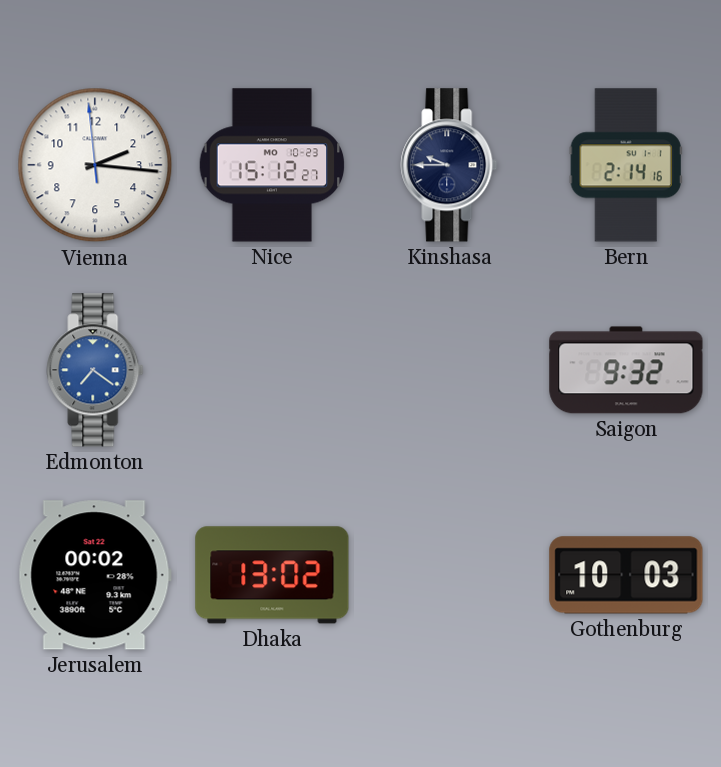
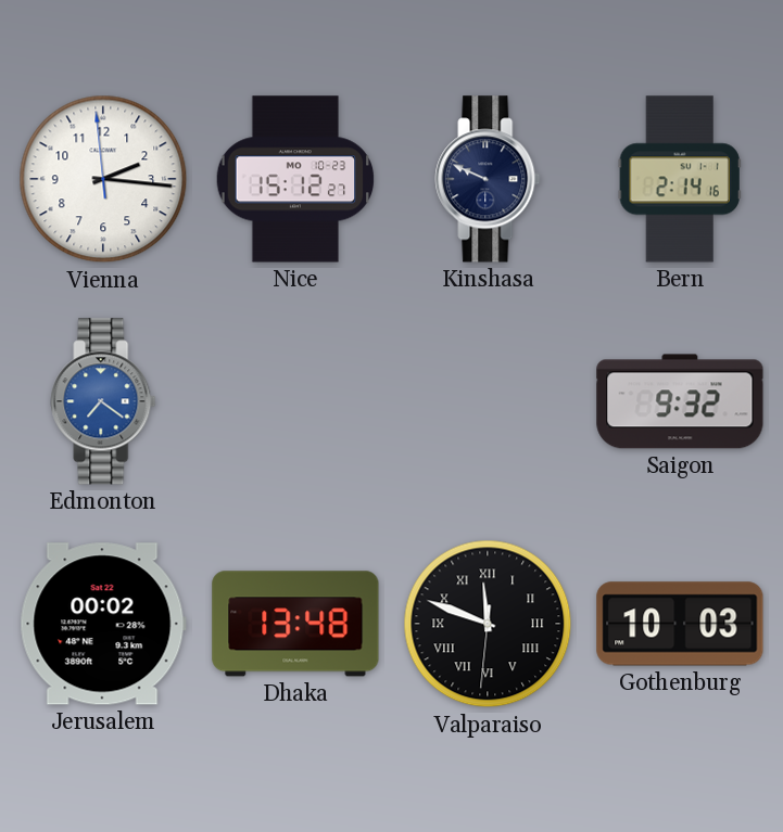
Kinshasa: 9:45 -> 9:49 (488, 179)
Dhaka: 13:02 -> 13:48 (295, 624)
Valparaiso: none -> 11:48 (488, 624)
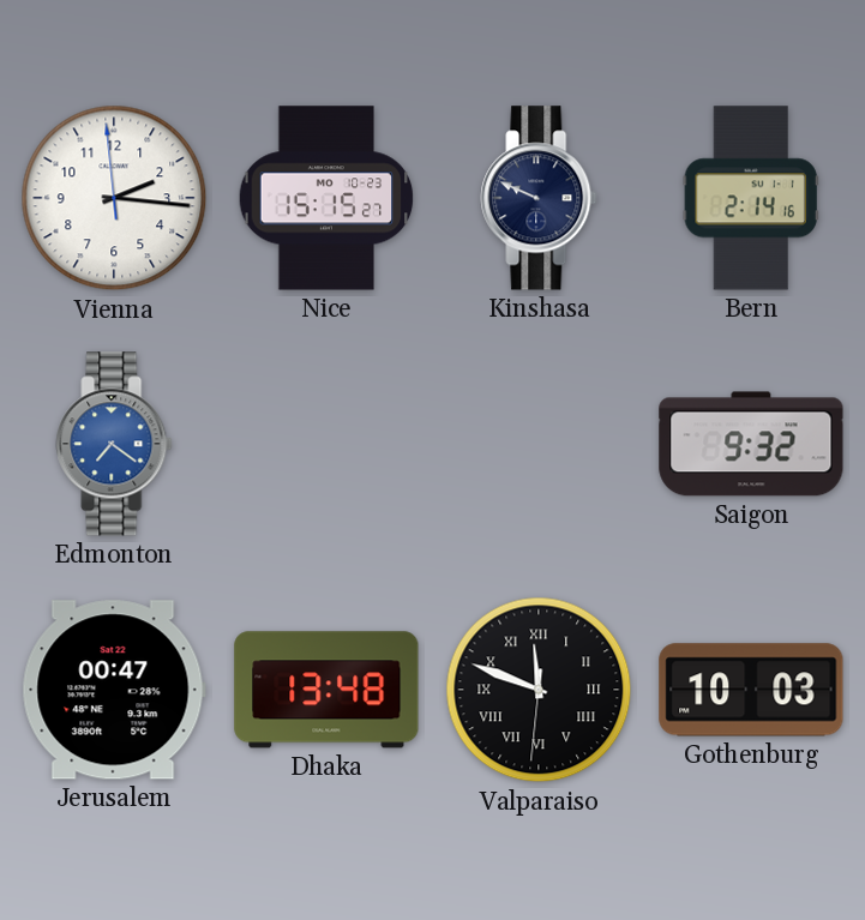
Nice: 15:12 -> 15:15 (326, 198)
Jerusalem: 00:02 -> 00:47 (114, 690)
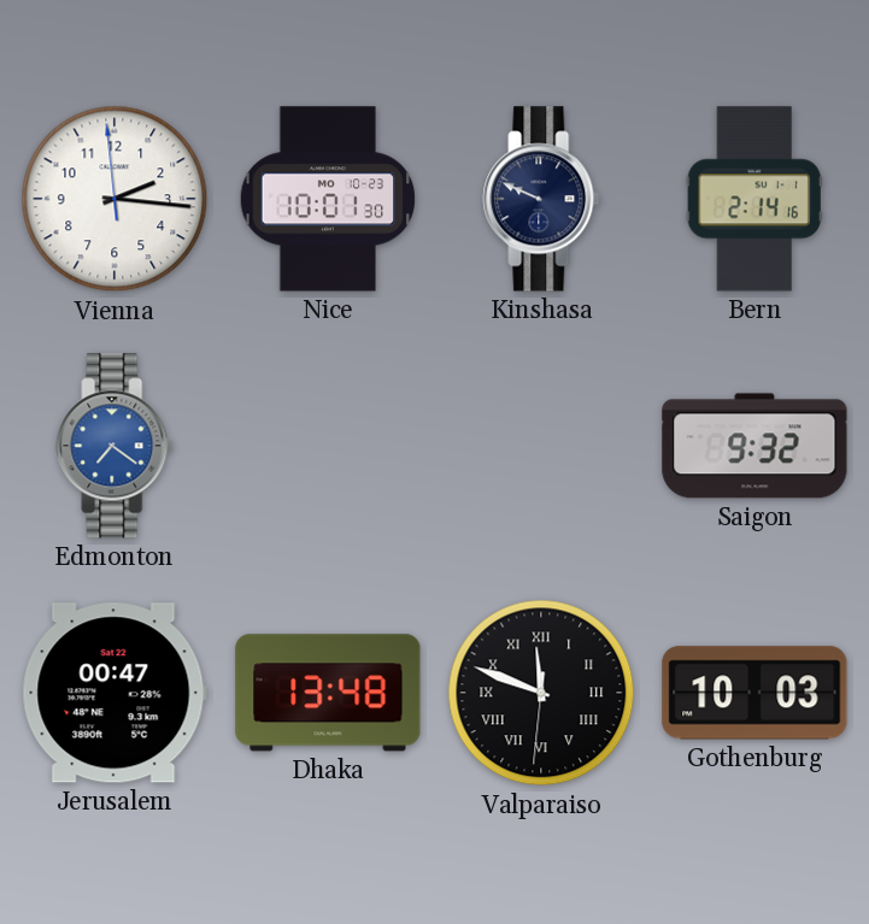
Nice: 15:15 -> 10:01 (328, 199)
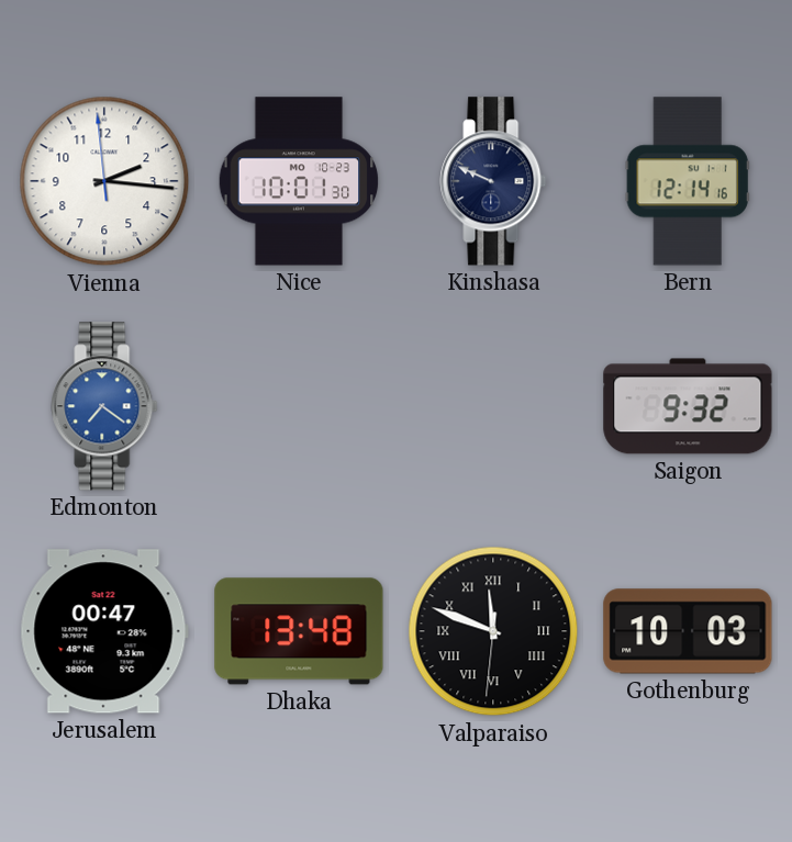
Bern: 2:14 -> 12:14 (688, 181)
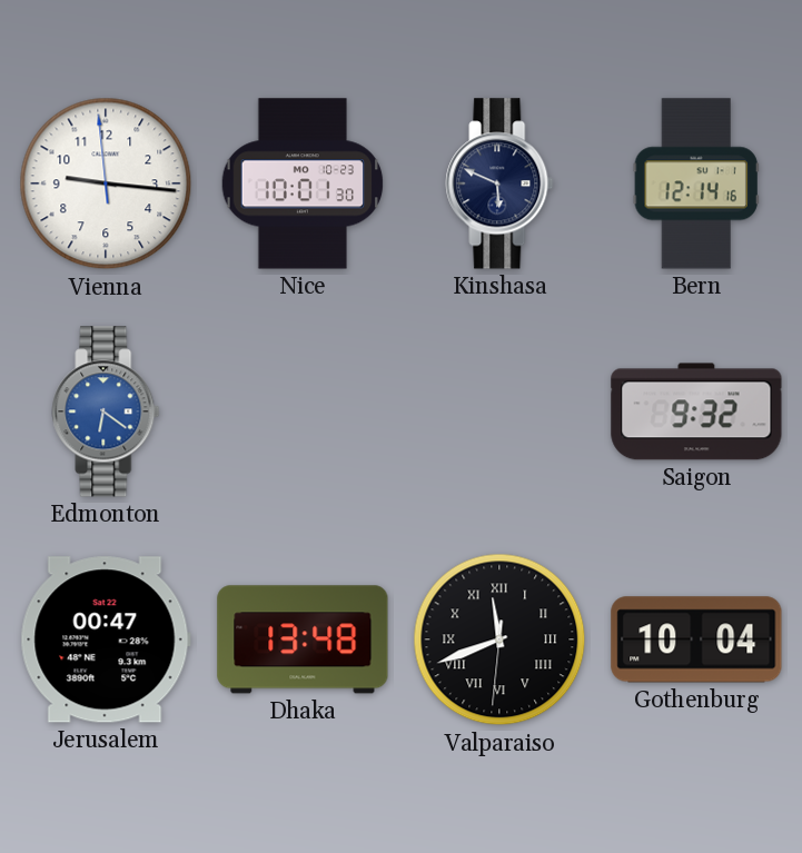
Vienna: 2:15 -> 9:15 (106, 184)
Kinshasa: 9:49 -> 5:49 (499, 184)
Edmonton: 7:21 -> 6:21 (106, 411)
Valparaiso: 11:48 -> 11:41 (499, 639)
Gothenburg: 10:03 -> 10:04 (696, 639)
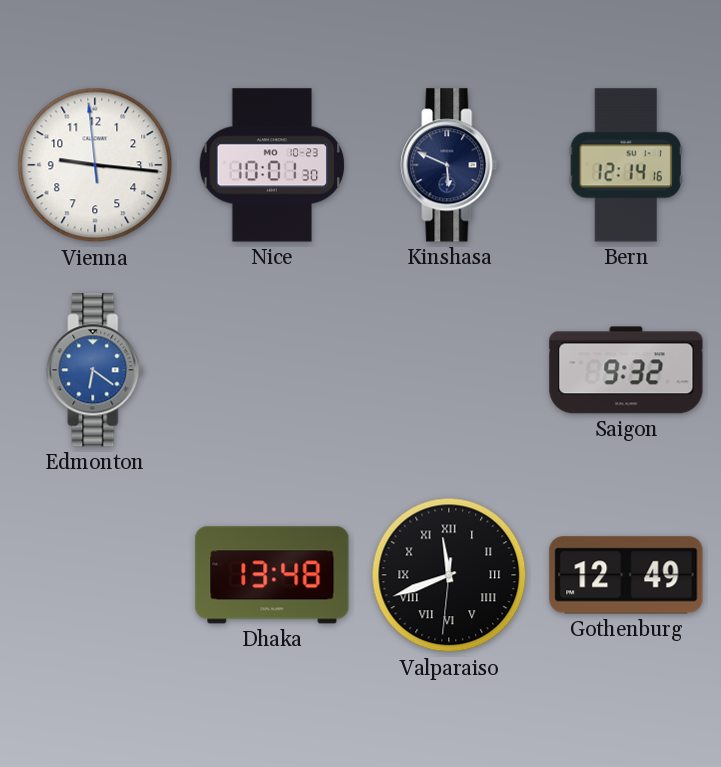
Jerusalem: 00:47 -> none (106, 639)
Gothenburg: 10:04 -> 12:49 (626, 575)
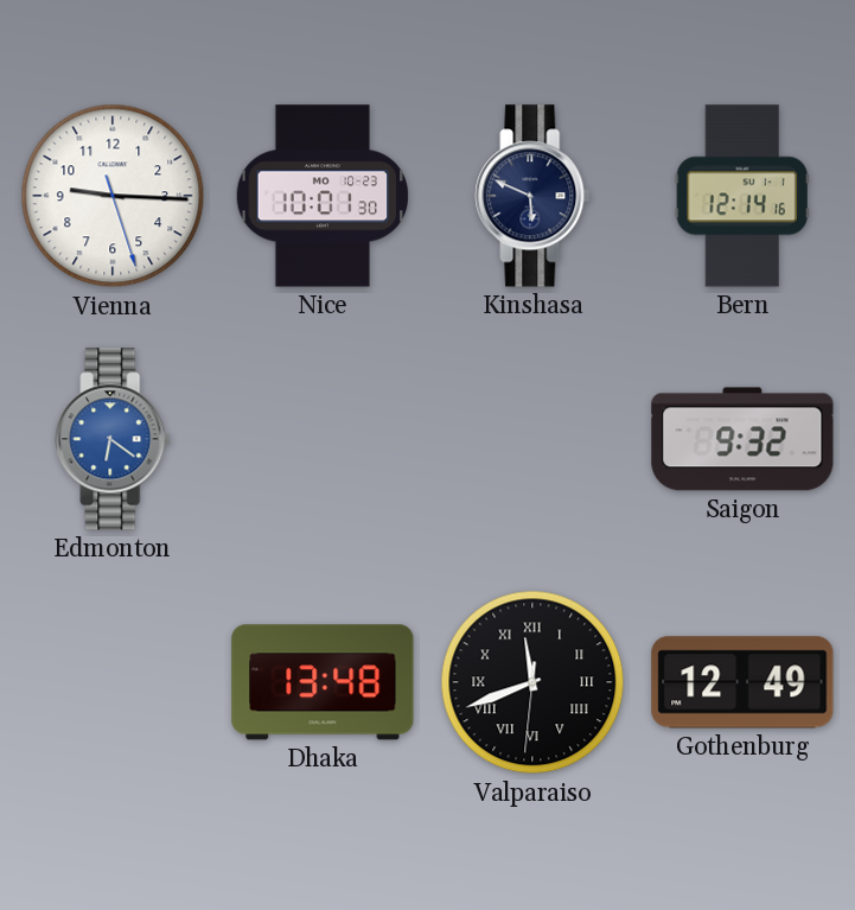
Vienna: 9:15:59 -> 9:15:27 (113, 196)
